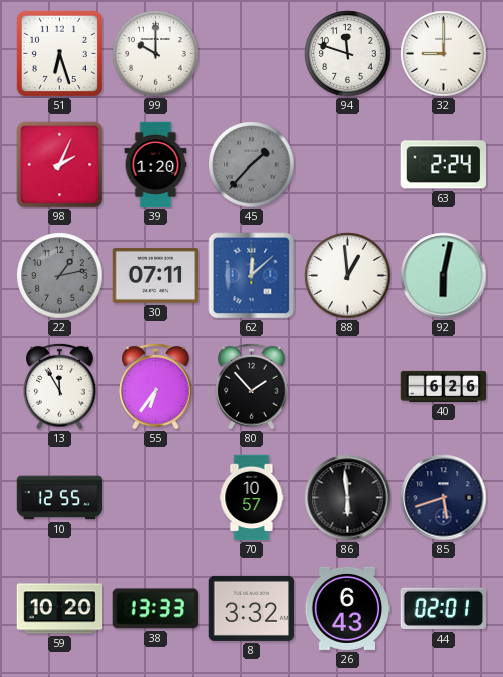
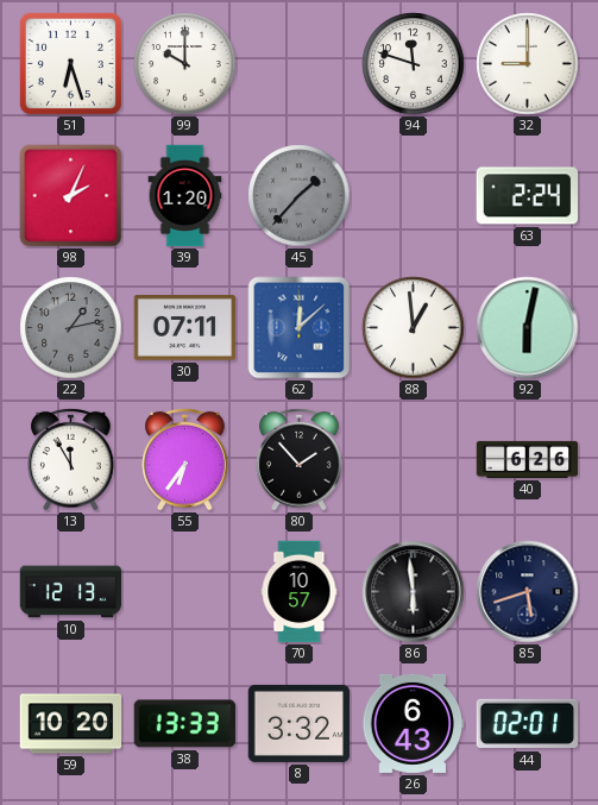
10: 12:55 -> 12:13 (71, 592)
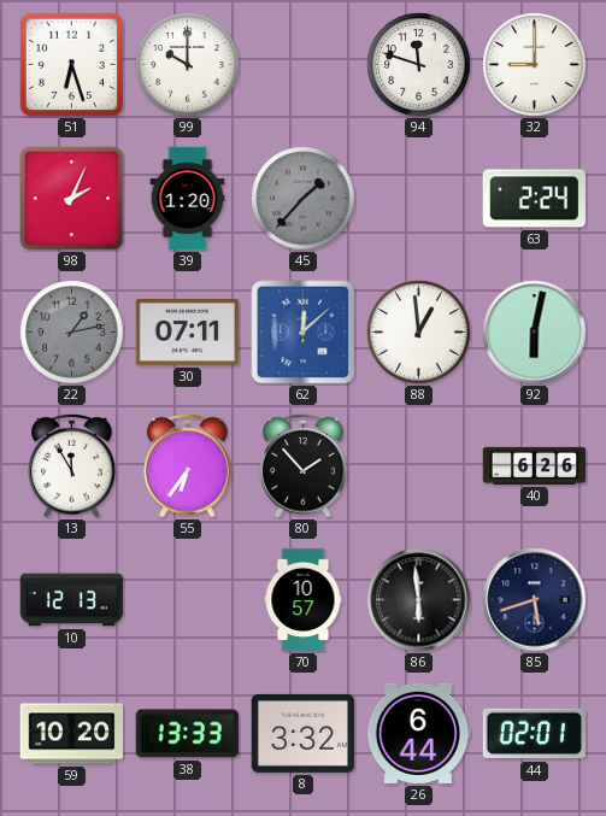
26: 6:43 -> 6:44 (419, 733)
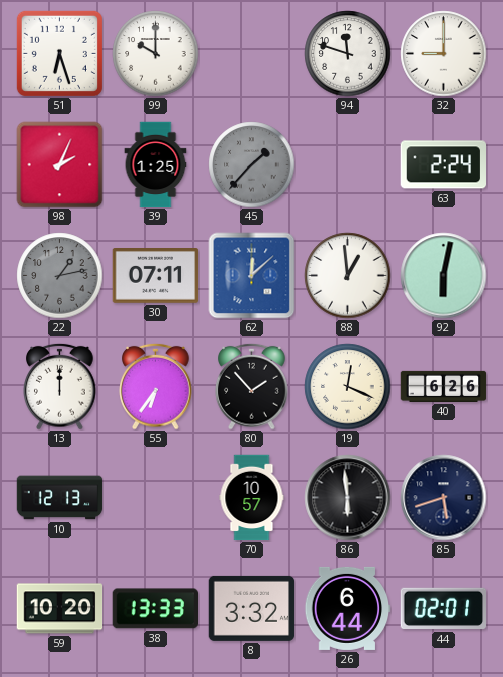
39: 1:20 -> 1:25 (156, 165)
13: 11:55 -> 12:00 (60, 386)
19: none -> 12:19 (348, 387)
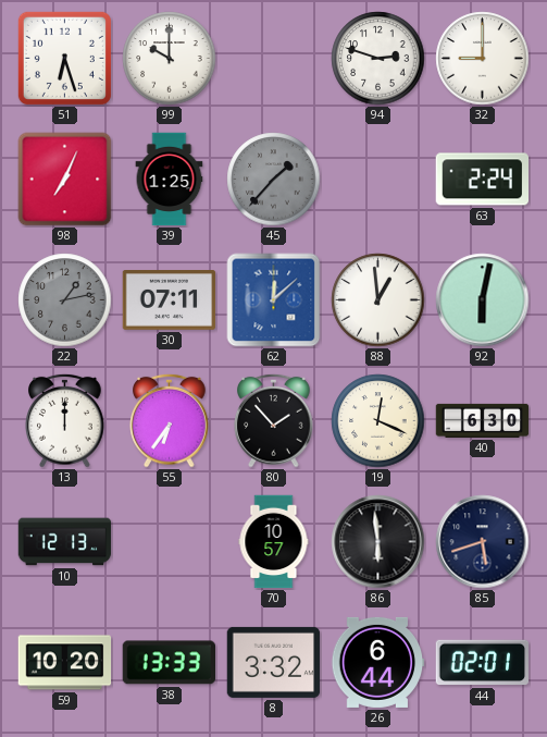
94: 11:48 -> 2:48 (378, 59)
98: 2:04 -> 7:04 (65, 180)
40: 6:26 -> 6:30 (483, 420)
